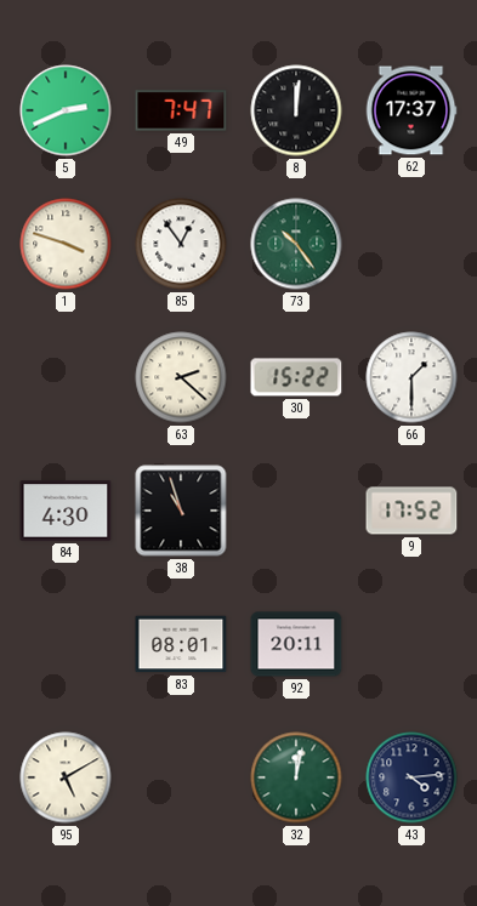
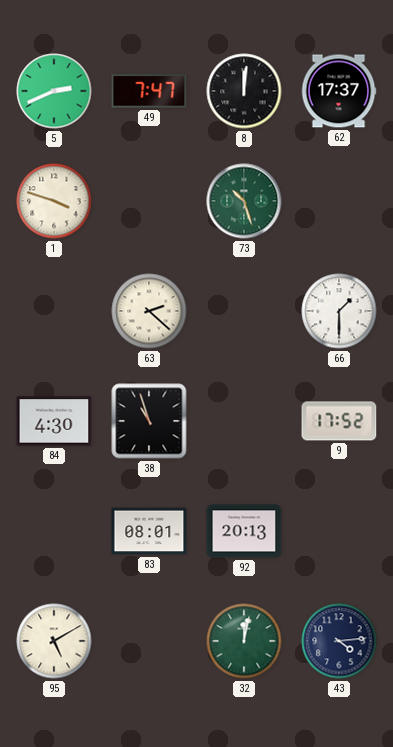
85: 12:54 -> none (181, 244)
73: 10:24 -> 10:27 (244, 201)
30: 15:22 -> none (296, 377)
92: 20:11 -> 20:13 (244, 531)
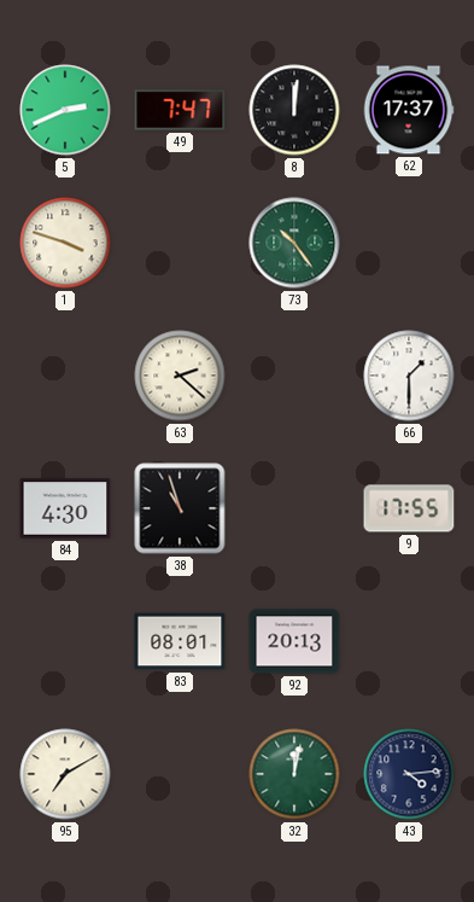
73: 10:27 -> 10:24 (294, 243)
9: 17:52 -> 17:55 (409, 508)
95: 5:10 -> 7:10 (65, 774)
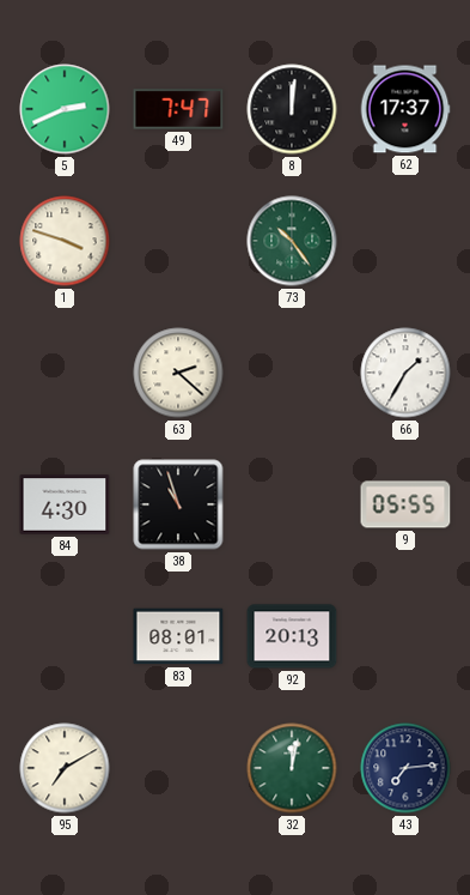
66: 1:30 -> 1:35 (405, 373)
9: 17:55 -> 05:55 (405, 504)
43: 4:14 -> 7:14 (405, 768)
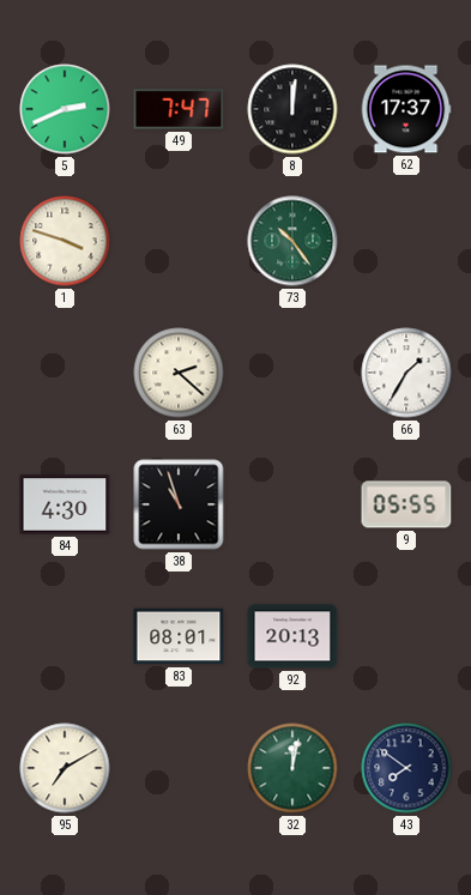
43: 7:14 -> 7:51 (406, 768)
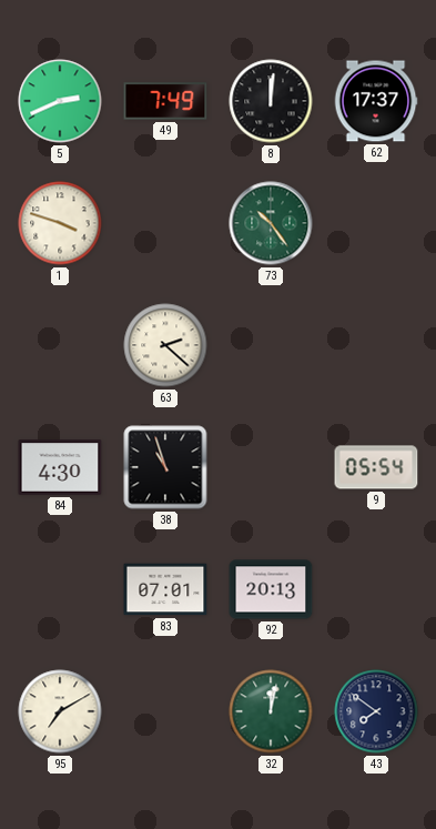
49: 7:47 -> 7:49 (165, 101)
66: 1:35 -> none (406, 373)
9: 05:55 -> 05:54 (376, 467)
83: 08:01 -> 07:01 (165, 589)
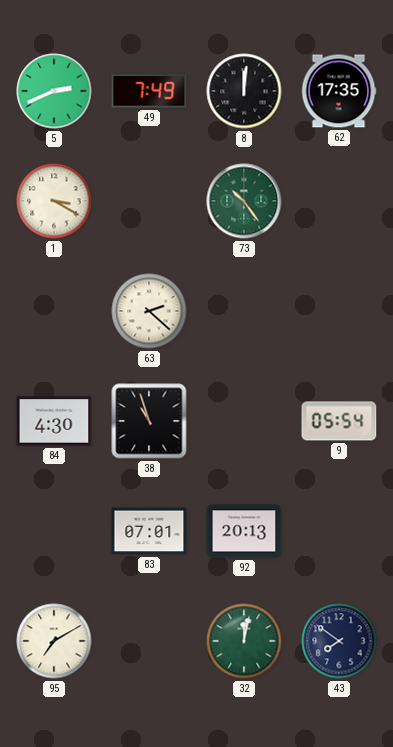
62: 17:37 -> 17:35 (339, 91)
1: 3:48 -> 3:20 (54, 201)
